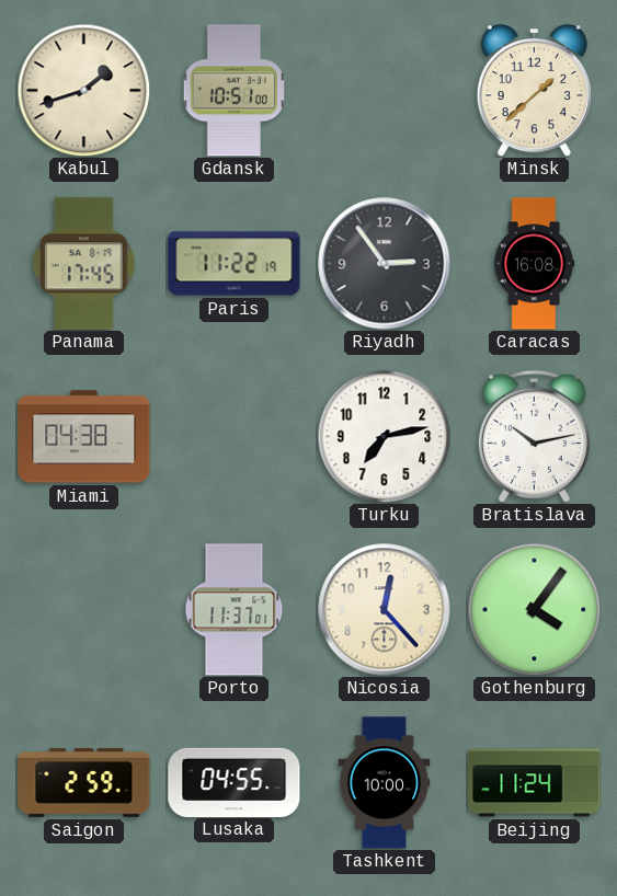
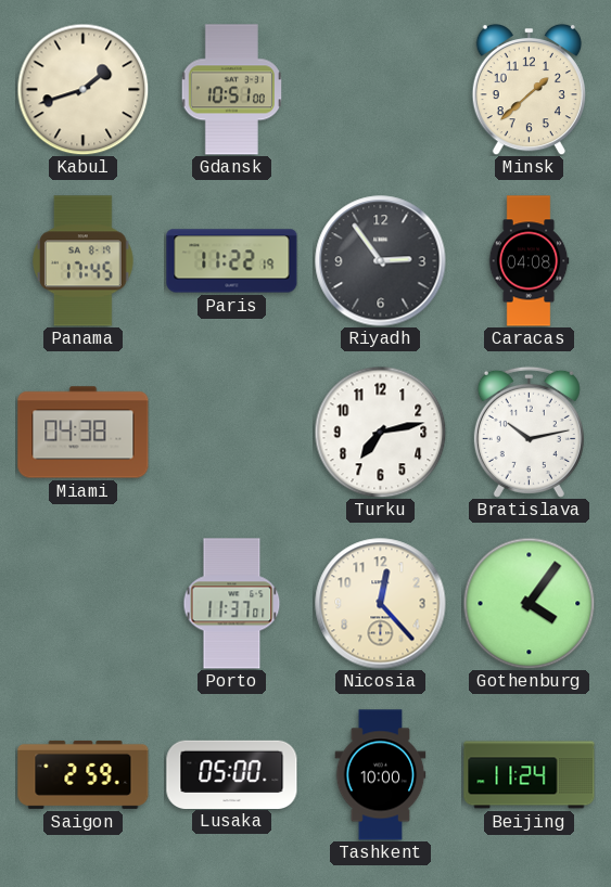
Caracas: 16:08 -> 04:08 (529, 261)
Lusaka: 04:55 -> 05:00 (232, 774)
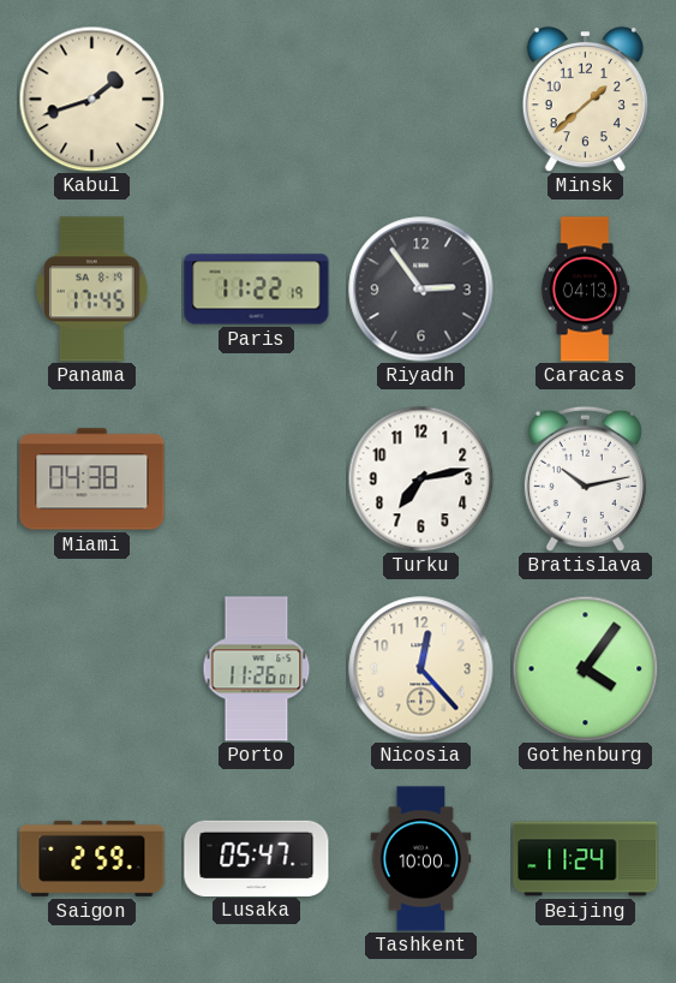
Gdansk: 10:51 -> none (231, 90)
Caracas: 04:08 -> 04:13 (585, 290)
Porto: 11:37 -> 11:26 (257, 669)
Lusaka: 05:00 -> 05:47 (257, 858)
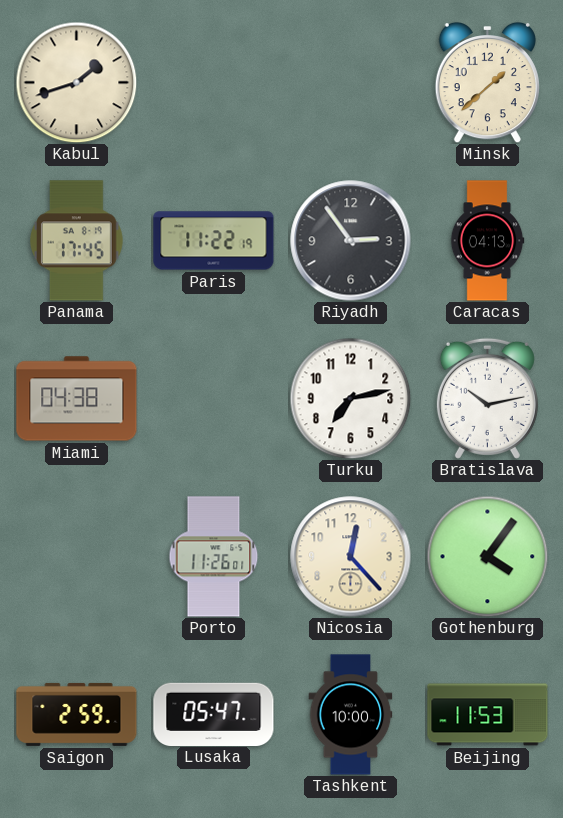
Beijing: 11:24 -> 11:53 (488, 715)
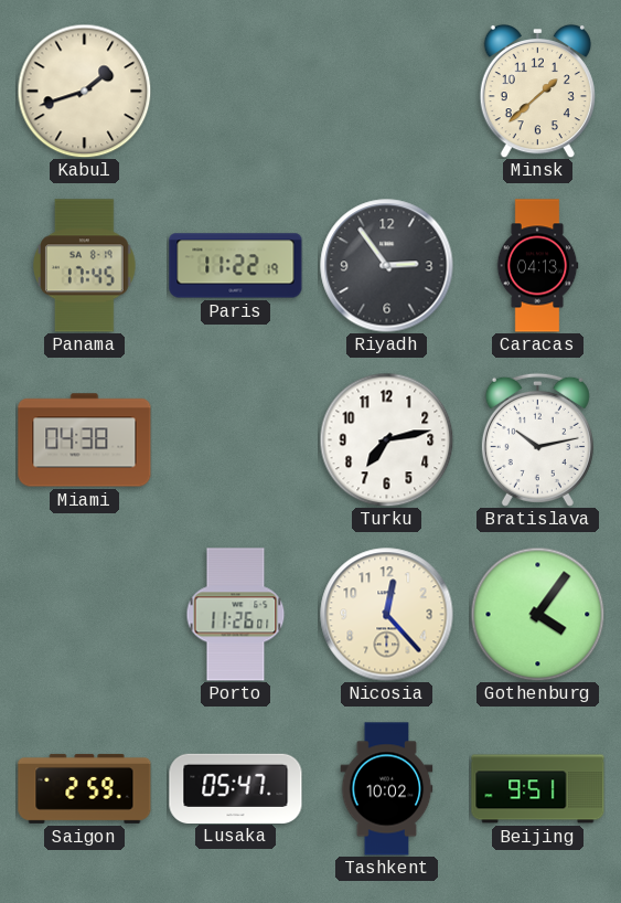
Tashkent: 10:00 -> 10:02 (387, 789)
Beijing: 11:53 -> 9:51 (538, 789)
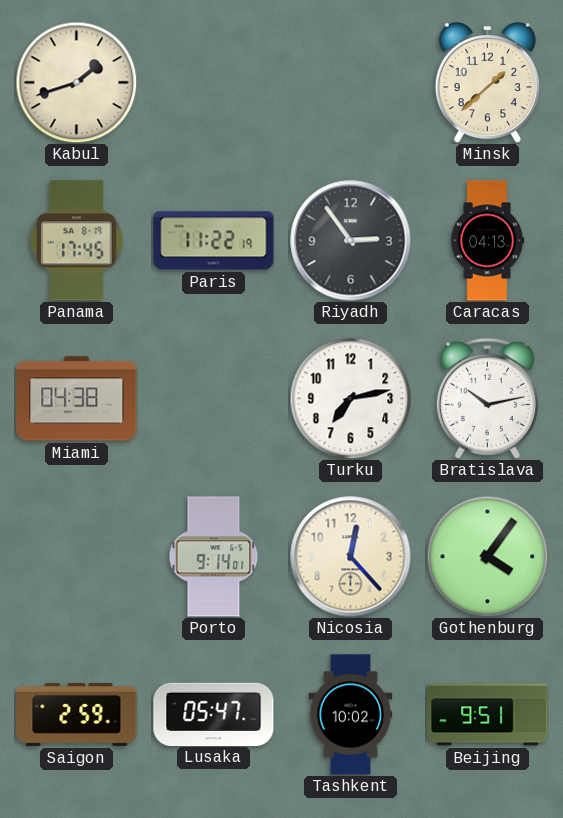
Porto: 11:26 -> 9:14 (214, 557)
